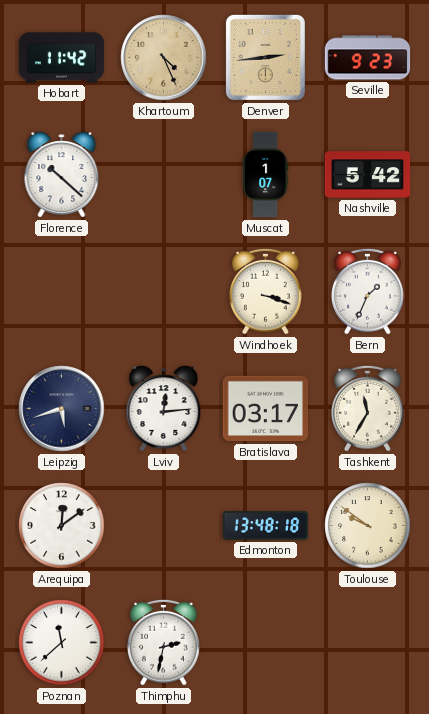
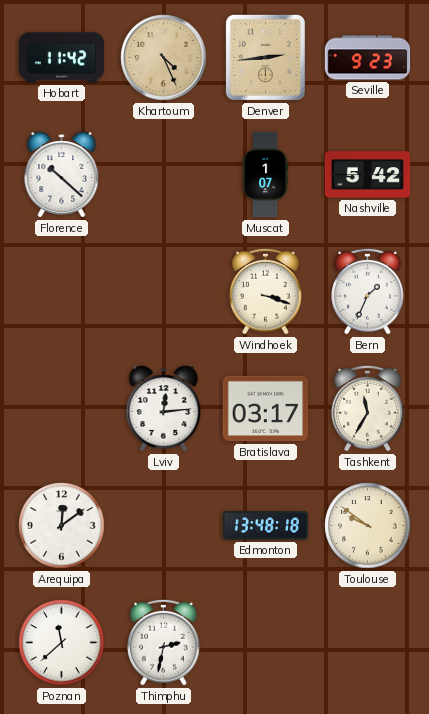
Leipzig: 5:42 -> none (62, 409)
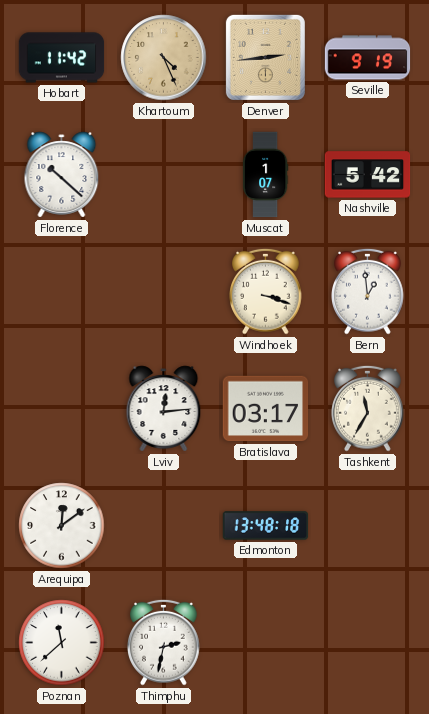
Seville: 9:23 -> 9:19 (368, 58)
Bern: 1:34 -> 12:59 (368, 291)
Toulouse: 9:51 -> none (368, 526)
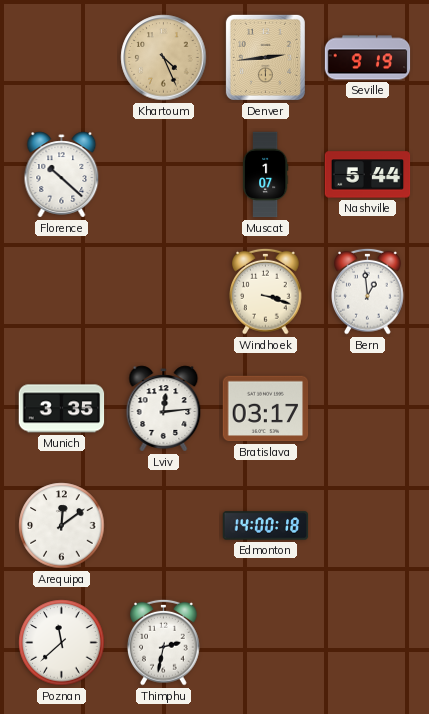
Hobart: 11:42 -> none (62, 58)
Nashville: 5:42 -> 5:44 (368, 175)
Munich: none -> 3:35 (62, 409)
Tashkent: 11:35 -> none (368, 408)
Edmonton: 13:48 -> 14:00 (266, 526)
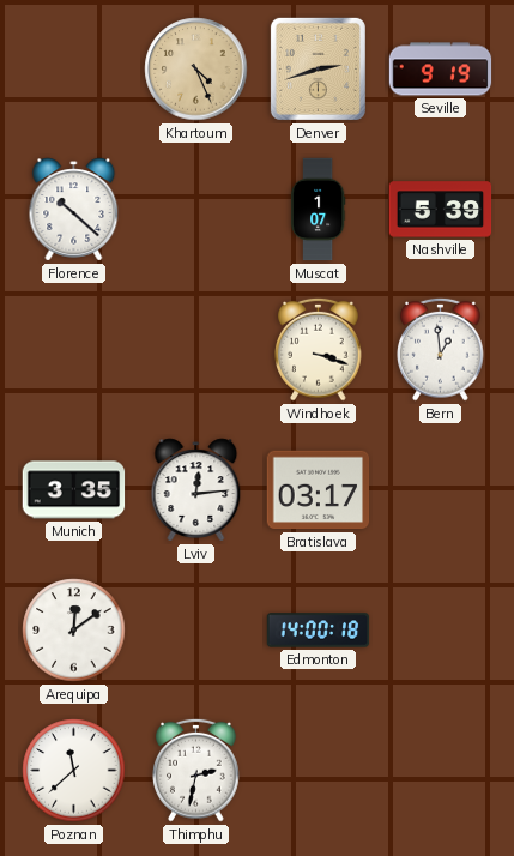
Denver: 2:44 -> 2:42 (318, 68)
Nashville: 5:44 -> 5:39 (441, 210)
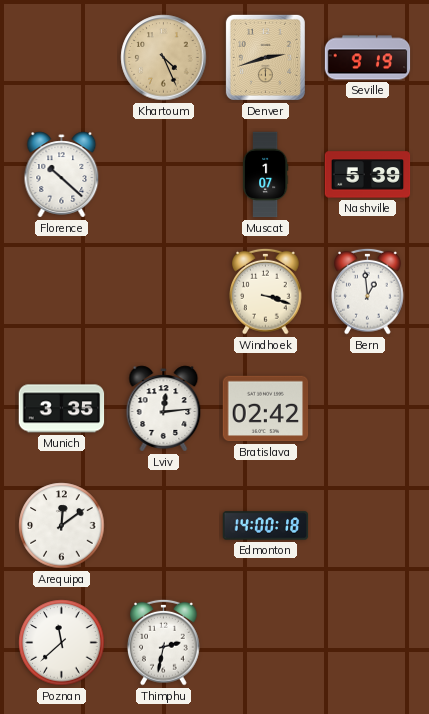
Bratislava: 03:17 -> 02:42 (266, 409)
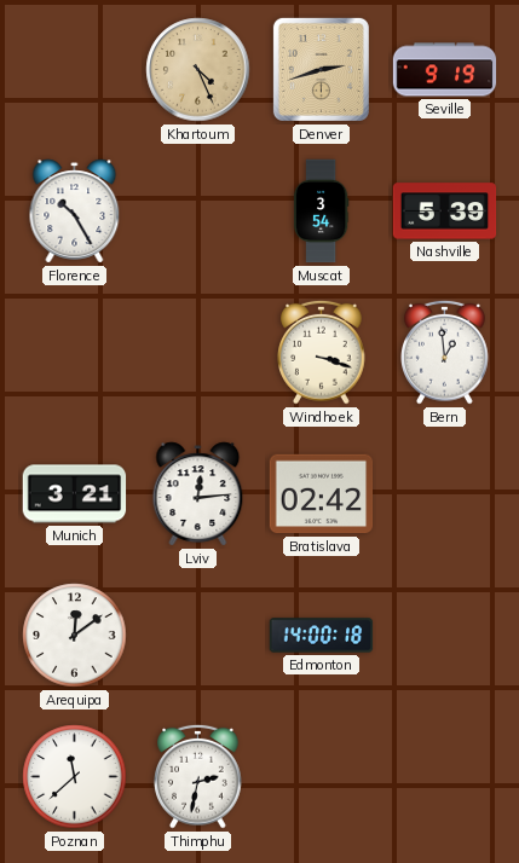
Florence: 10:22 -> 10:25 (75, 212)
Muscat: 1:07 -> 3:54 (321, 212)
Munich: 3:35 -> 3:21 (75, 494)
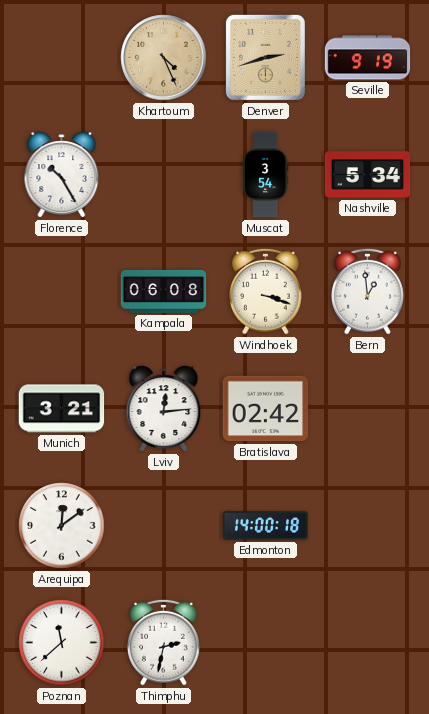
Nashville: 5:39 -> 5:34 (368, 175)
Kampala: none -> 06:08 (164, 291)
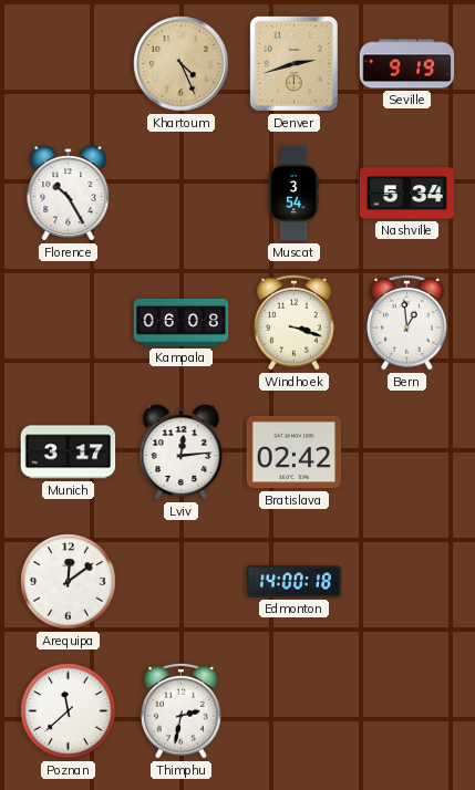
Munich: 3:21 -> 3:17 (69, 453)
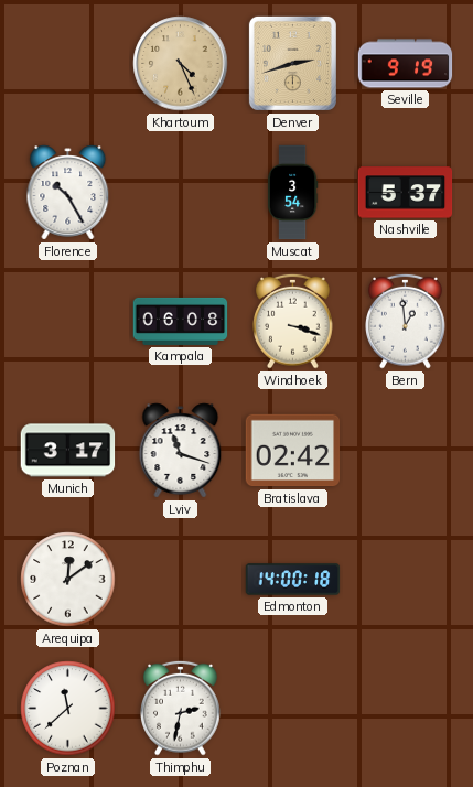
Nashville: 5:34 -> 5:37 (406, 193)
Lviv: 12:14 -> 11:18 (181, 451)
